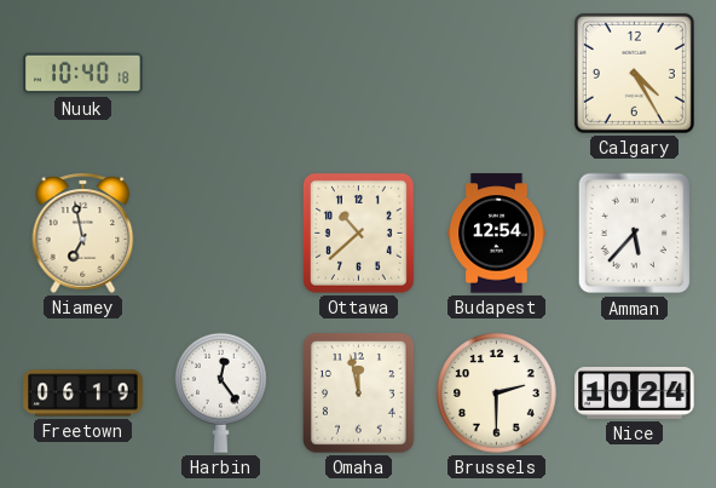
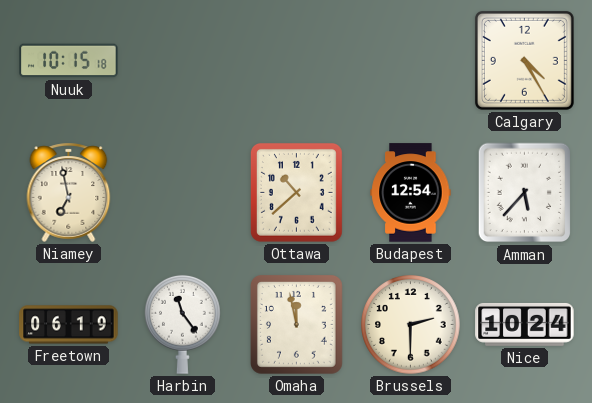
Nuuk: 10:40 -> 10:15 (69, 61)
Harbin: 12:24 -> 11:24 (183, 324)
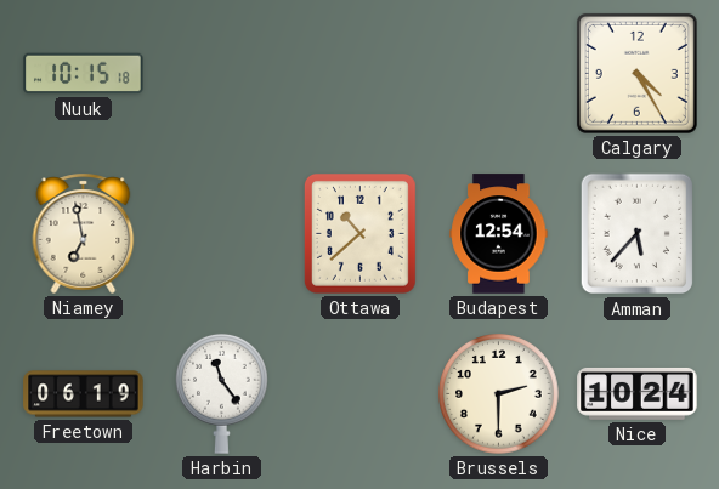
Omaha: 11:58 -> none (296, 324)
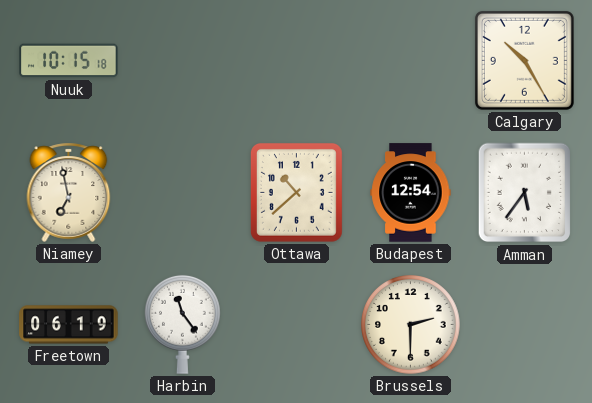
Calgary: 4:25 -> 10:25 (524, 60)
Amman: 5:37 -> 5:36 (525, 193)
Nice: 10:24 -> none (638, 393)
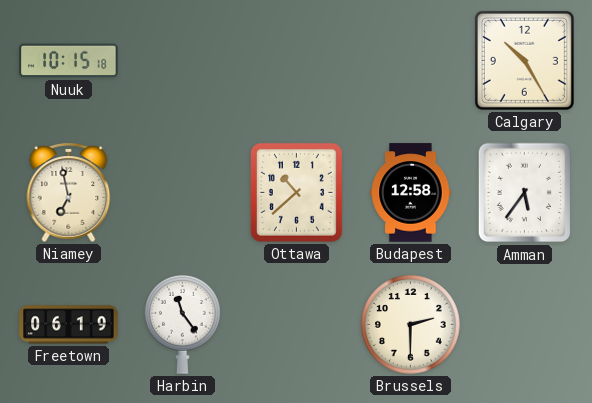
Budapest: 12:54 -> 12:58 (411, 193)
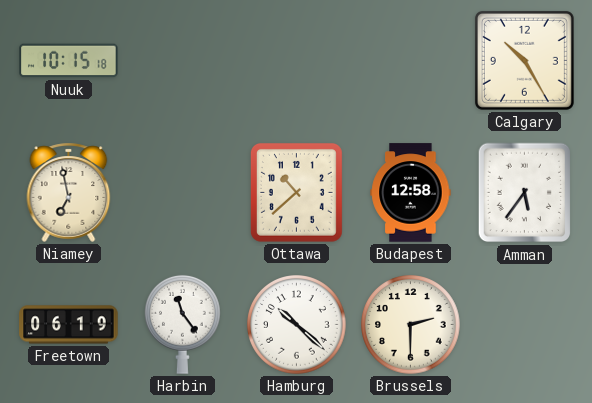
Hamburg: none -> 10:22 (297, 325)
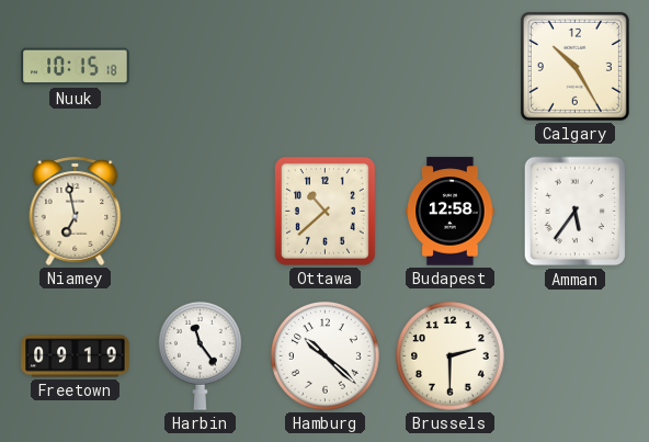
Freetown: 06:19 -> 09:19 (76, 356)
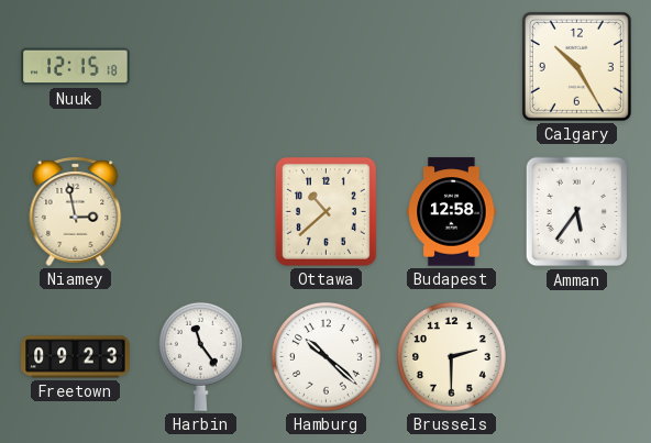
Nuuk: 10:15 -> 12:15 (76, 67)
Niamey: 6:58 -> 2:58 (76, 211)
Freetown: 09:19 -> 09:23 (76, 357)
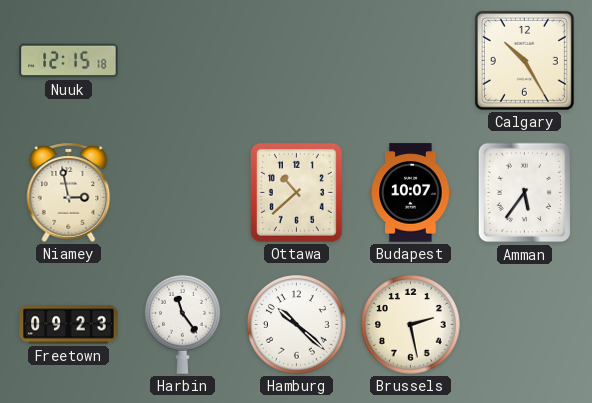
Budapest: 12:58 -> 10:07 (411, 193)
Brussels: 2:30 -> 2:28 (411, 325)
